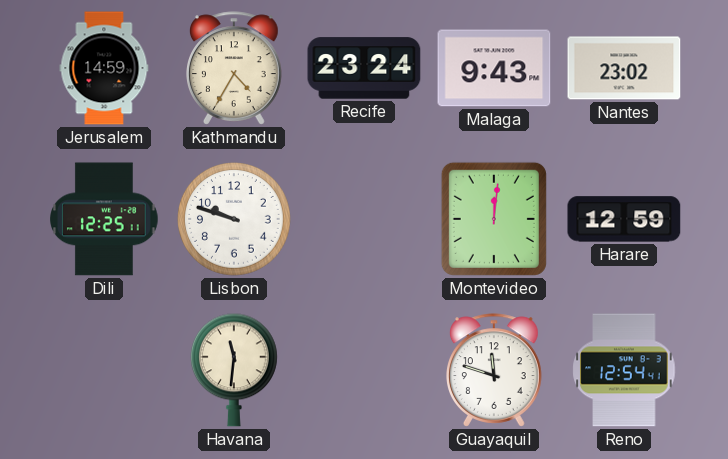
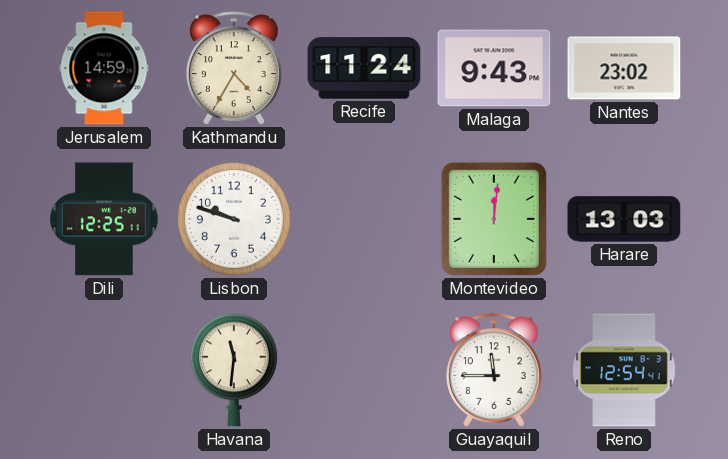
Recife: 23:24 -> 11:24 (364, 68)
Harare: 12:59 -> 13:03 (624, 219)
Guayaquil: 11:48 -> 11:45 (495, 370)
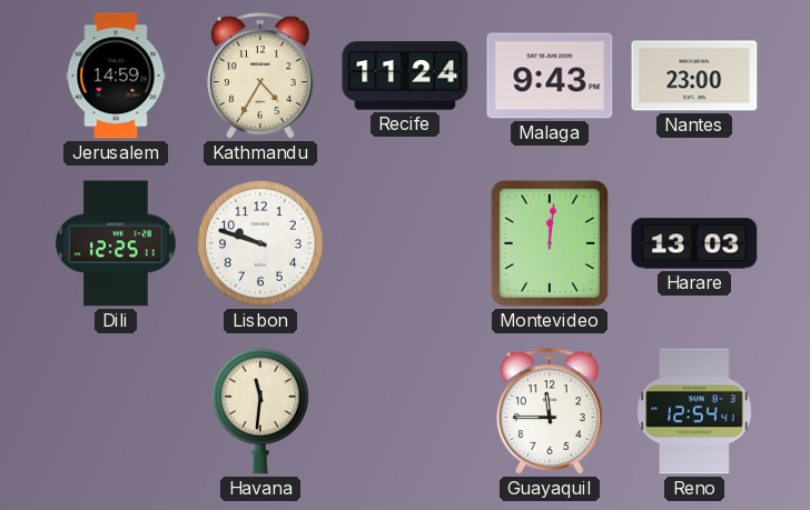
Nantes: 23:02 -> 23:00 (694, 76)
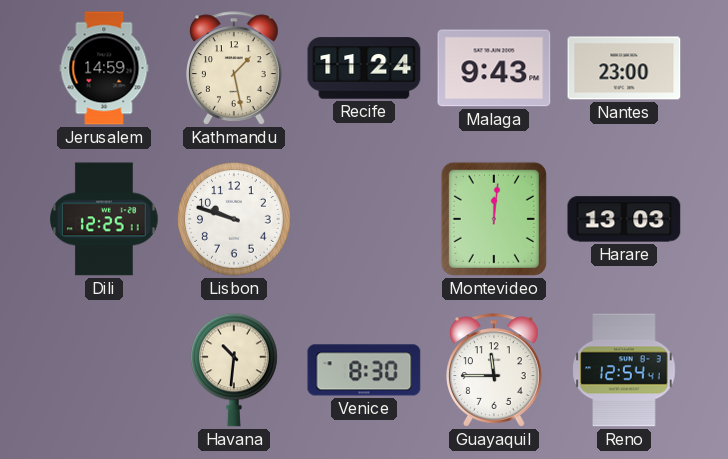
Kathmandu: 4:35 -> 1:28 (235, 68)
Havana: 11:31 -> 10:31 (234, 370)
Venice: none -> 8:30 (364, 370)
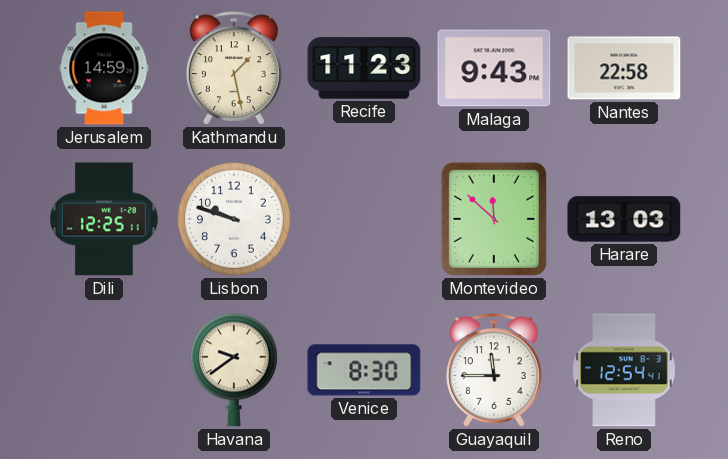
Recife: 11:24 -> 11:23 (364, 68)
Nantes: 23:00 -> 22:58 (624, 68)
Montevideo: 12:01 -> 11:52 (494, 219)
Havana: 10:31 -> 9:39 (234, 370)
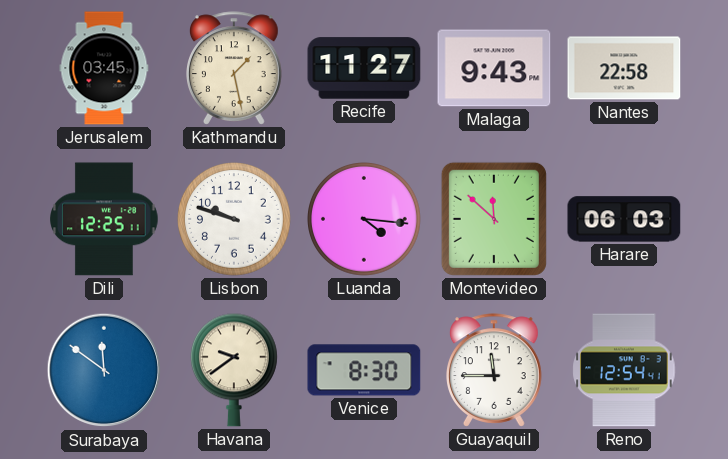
Jerusalem: 14:59 -> 03:45 (104, 68)
Recife: 11:23 -> 11:27 (364, 68)
Luanda: none -> 4:16 (365, 220)
Harare: 13:03 -> 06:03 (624, 219)
Surabaya: none -> 11:51 (104, 370)
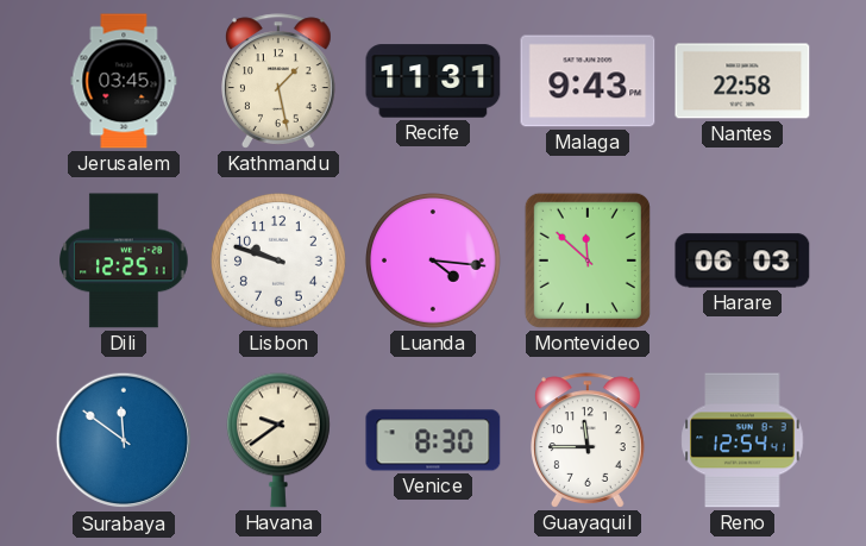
Recife: 11:27 -> 11:31 (433, 81)
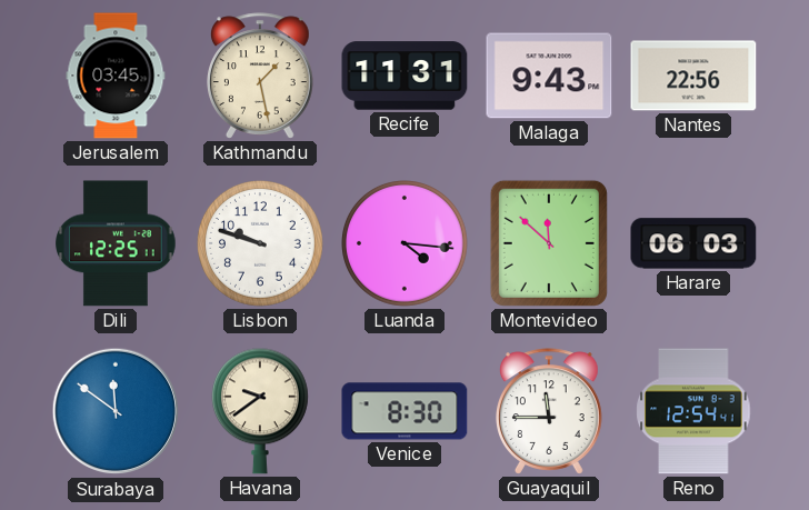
Nantes: 22:58 -> 22:56 (693, 76)
